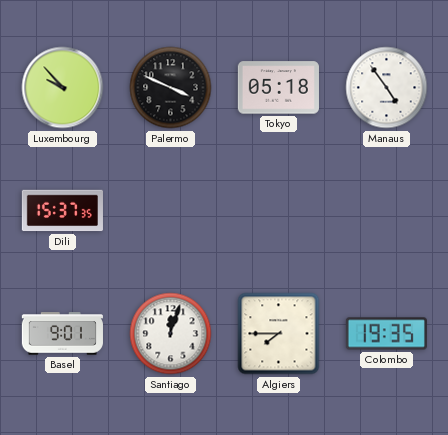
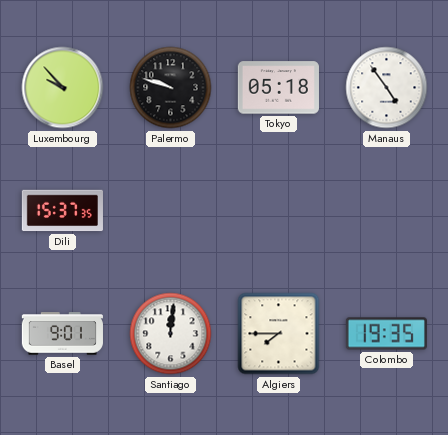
Palermo: 3:49 -> 9:48 (171, 88)
Santiago: 12:03 -> 12:01 (171, 334)
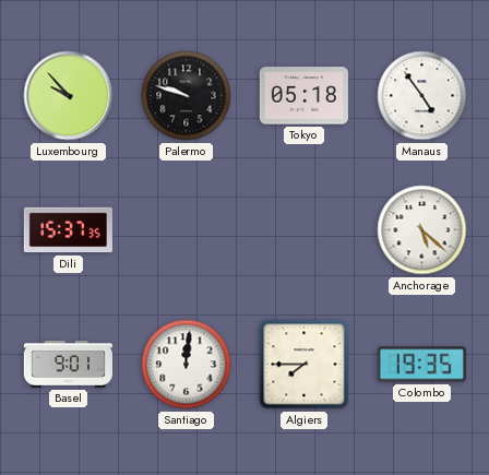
Anchorage: none -> 5:22 (422, 230)
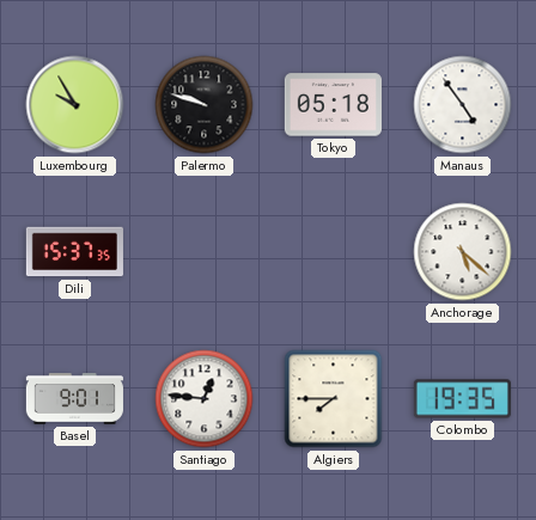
Luxembourg: 9:53 -> 9:55 (75, 105)
Santiago: 12:01 -> 12:46 (205, 399)
